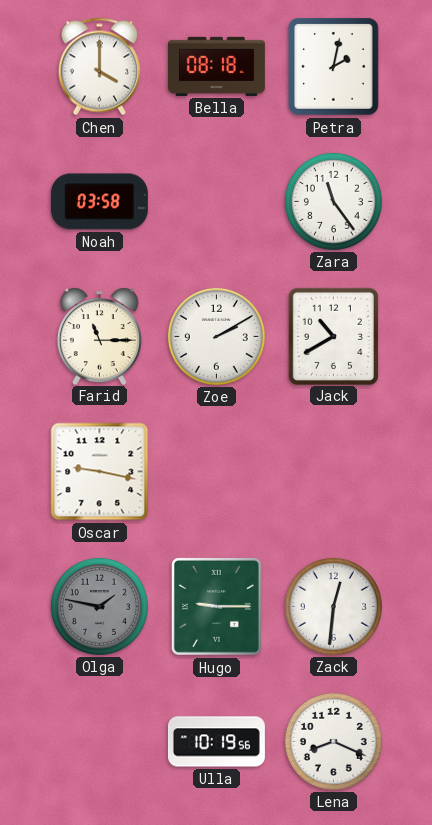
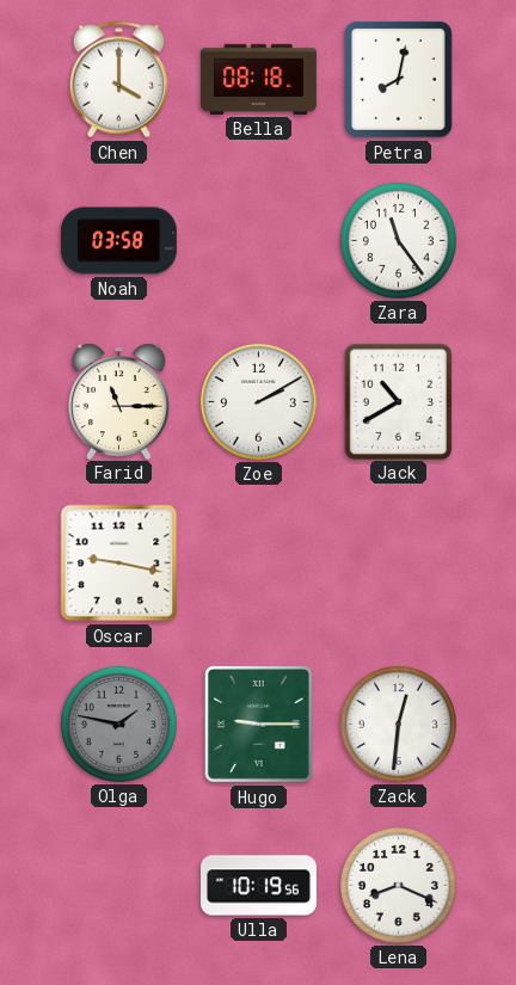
Petra: 2:02 -> 8:02 (399, 80)
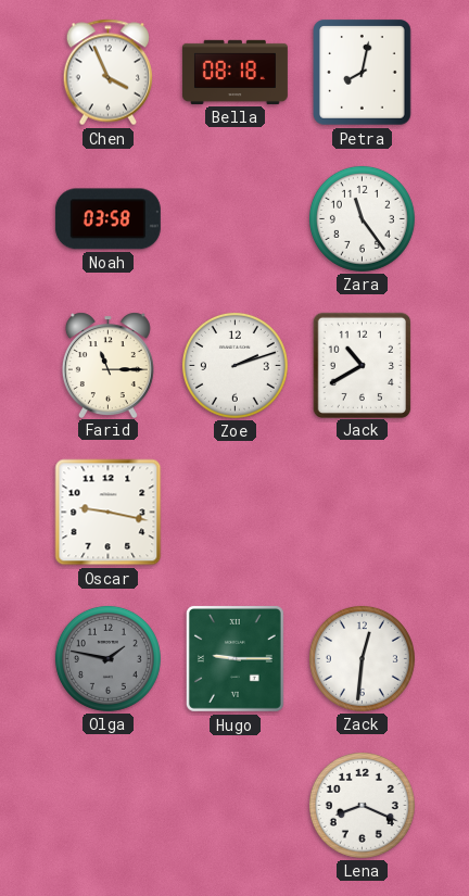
Chen: 4:00 -> 3:56 (109, 73)
Zoe: 2:10 -> 2:12 (234, 365)
Ulla: 10:19 -> none (258, 886)
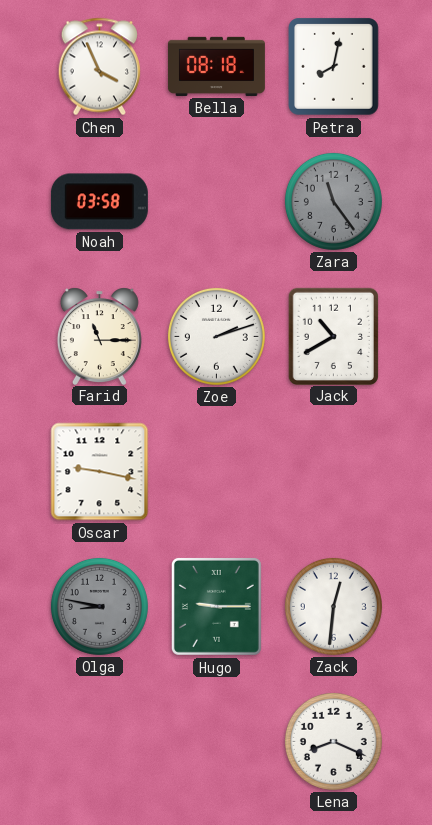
Zara dial: white -> grey (333, 201)
Olga: 1:47 -> 8:47 (99, 606)
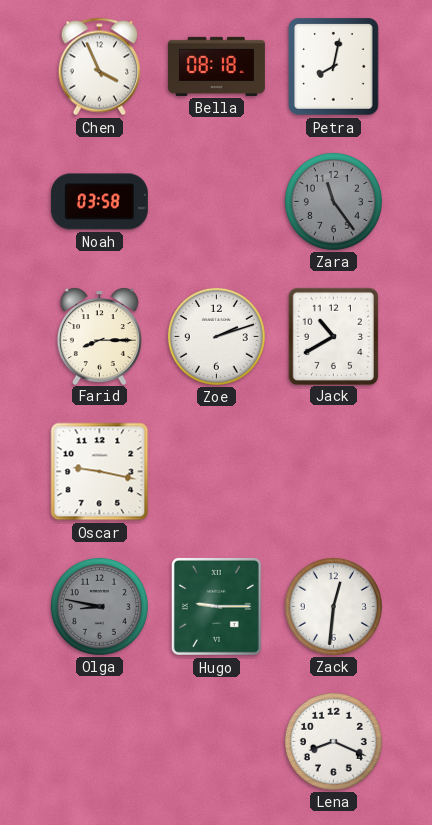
Farid: 11:15 -> 8:15 (99, 336)
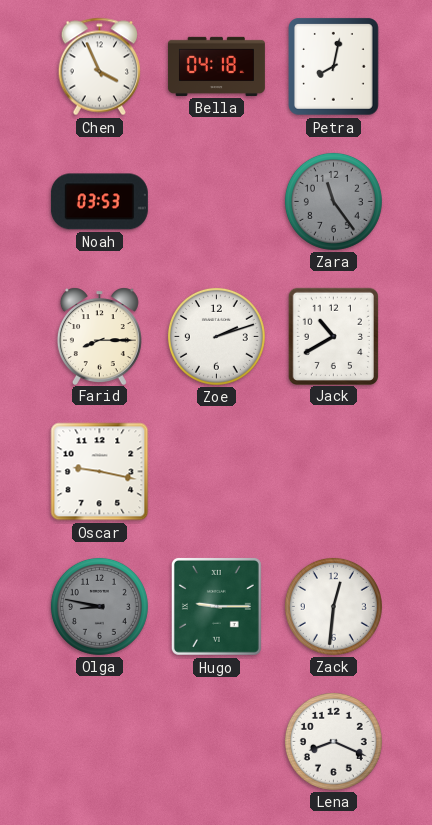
Bella: 08:18 -> 04:18 (216, 66)
Noah: 03:58 -> 03:53 (99, 202)
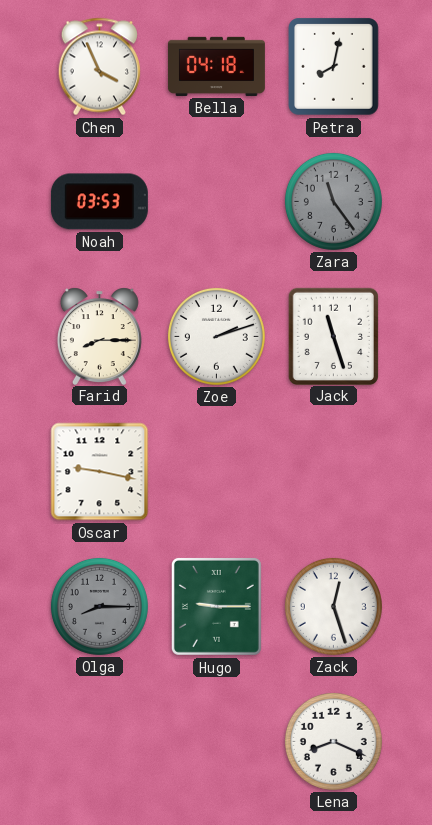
Jack: 10:40 -> 11:27 (333, 336)
Olga: 8:47 -> 8:15 (99, 606)
Zack: 12:31 -> 12:27 (333, 606)
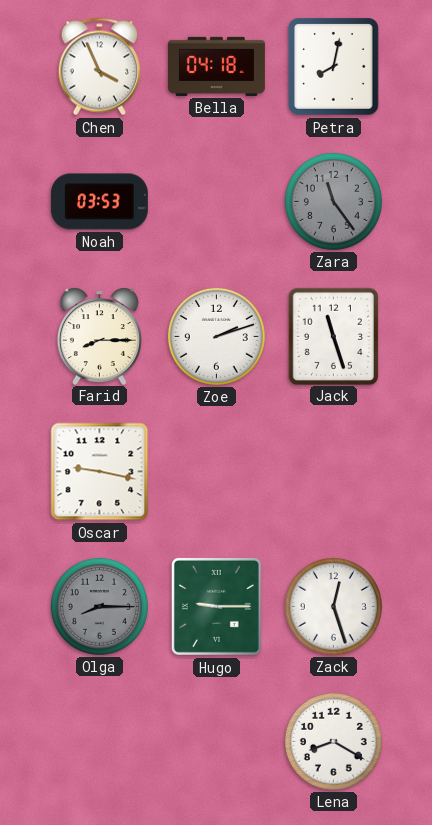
Lena: 8:19 -> 8:20 (333, 741)
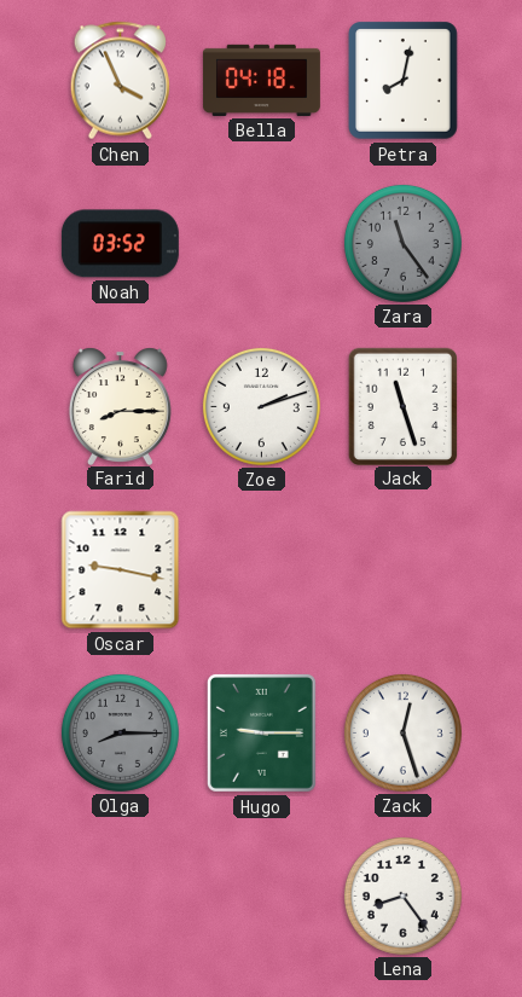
Noah: 03:53 -> 03:52 (120, 244)
Lena: 8:20 -> 8:24 (402, 895)
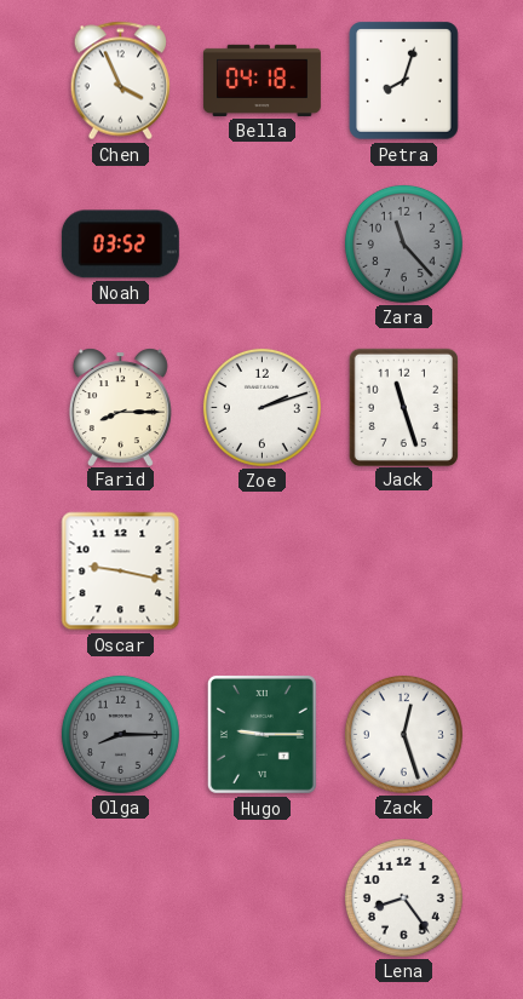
Petra: 8:02 -> 8:03 (404, 81)
Zara: 11:24 -> 11:23 (403, 243)
